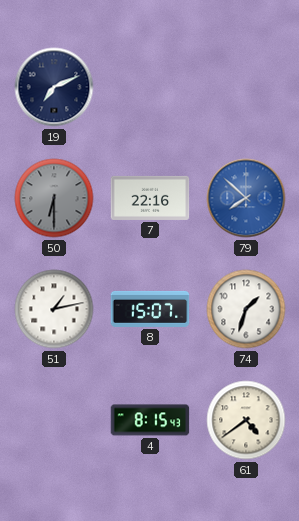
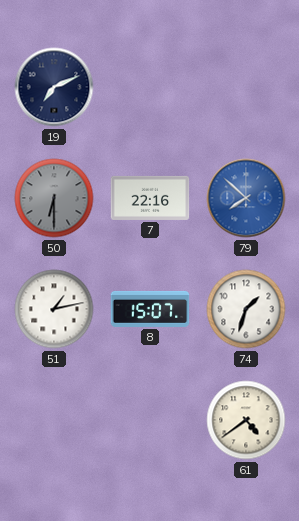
4: 8:15 -> none (150, 420)
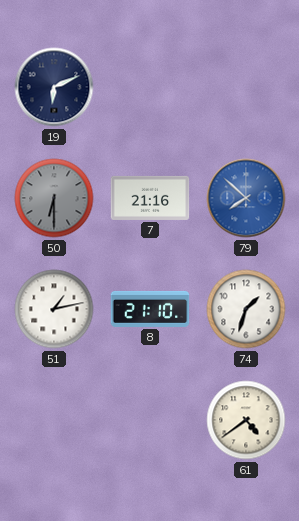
19: 7:11 -> 6:11 (54, 87)
7: 22:16 -> 21:16 (150, 198)
8: 15:07 -> 21:10 (150, 309)
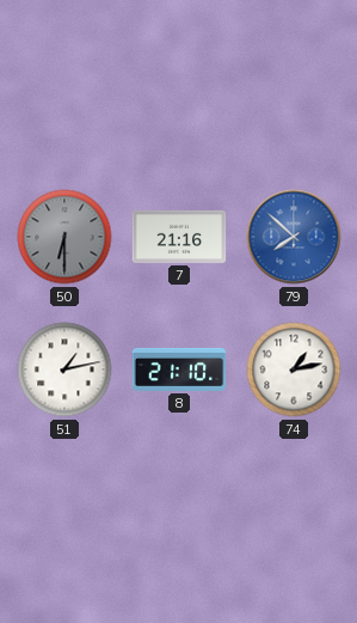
19: 6:11 -> none (54, 87)
74: 1:33 -> 1:13 (294, 369)
61: 4:39 -> none (246, 420)
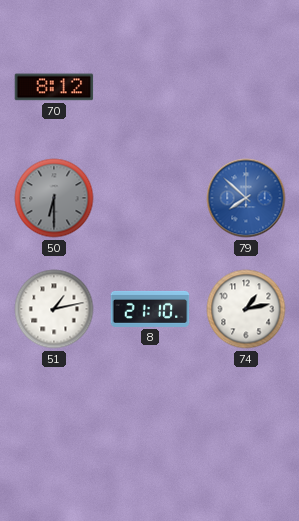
70: none -> 8:12 (54, 87)
7: 21:16 -> none (179, 237)
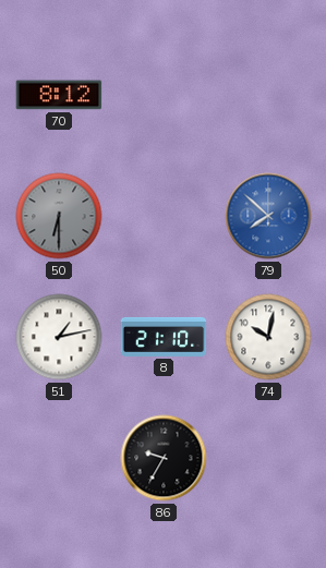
74: 1:13 -> 10:02 (268, 337)
86: none -> 9:35 (164, 458)
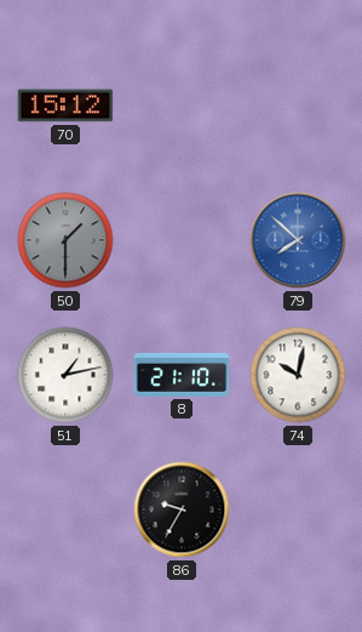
70: 8:12 -> 15:12 (65, 106)
50: 6:30 -> 1:30 (65, 240)
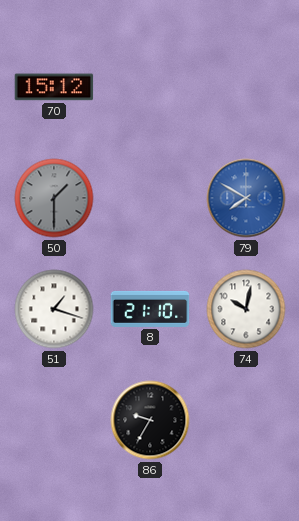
79: 7:52 -> 7:50 (246, 198)
51: 1:13 -> 1:18 (54, 309)
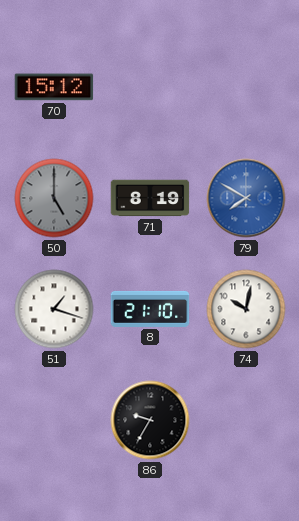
50: 1:30 -> 5:00 (54, 198)
71: none -> 8:19 (150, 198)
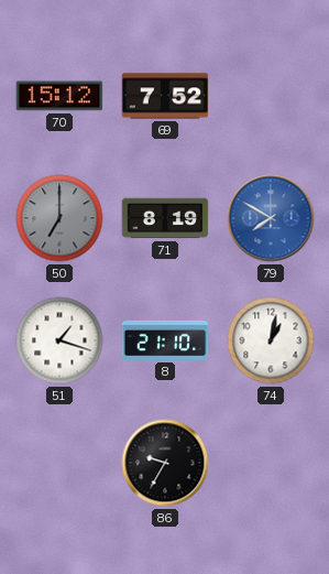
69: none -> 7:52 (165, 96)
50: 5:00 -> 7:00 (59, 218)
74: 10:02 -> 1:02 (271, 340)
